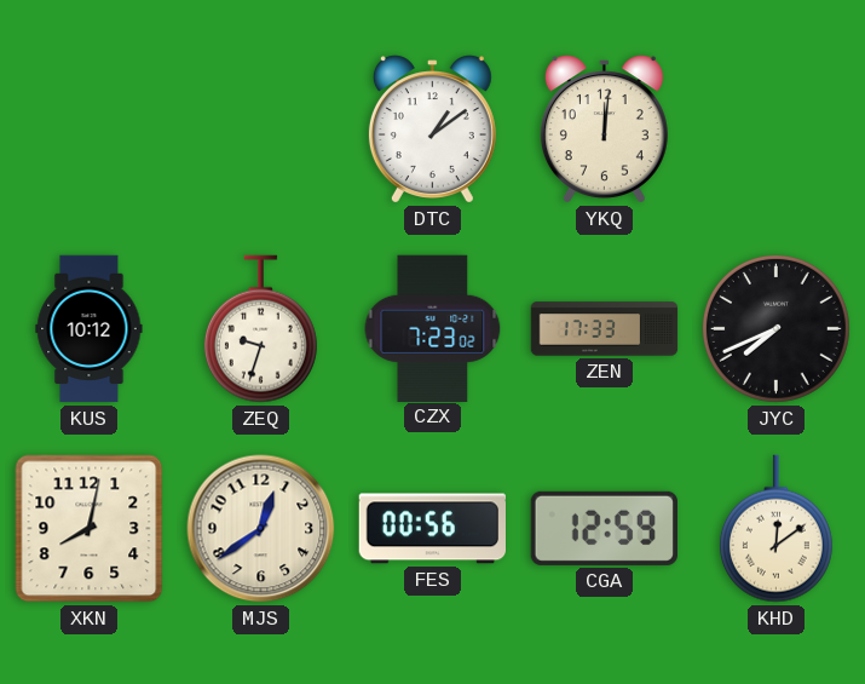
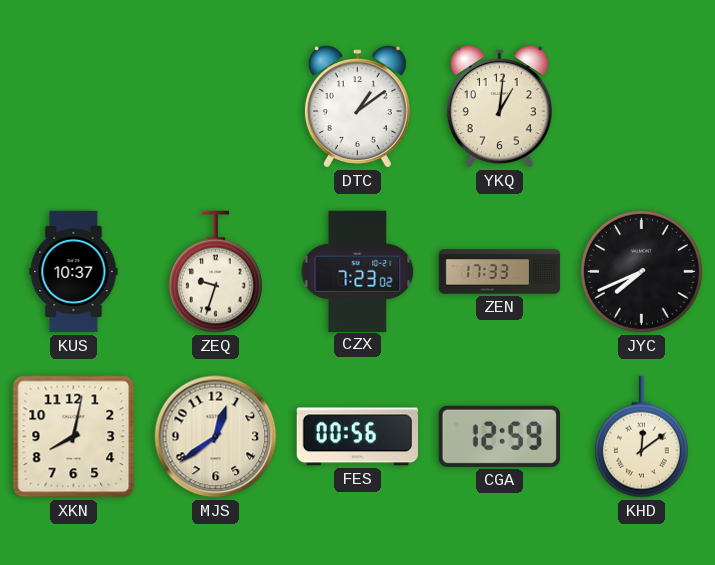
YKQ: 12:01 -> 1:01 (499, 107)
KUS: 10:12 -> 10:37 (74, 272)
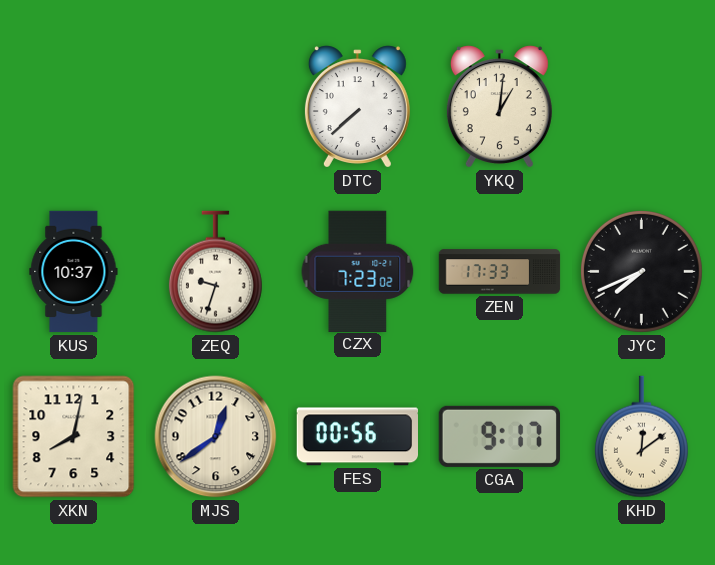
DTC: 1:09 -> 7:38 (357, 107)
CGA: 12:59 -> 9:17 (499, 436)
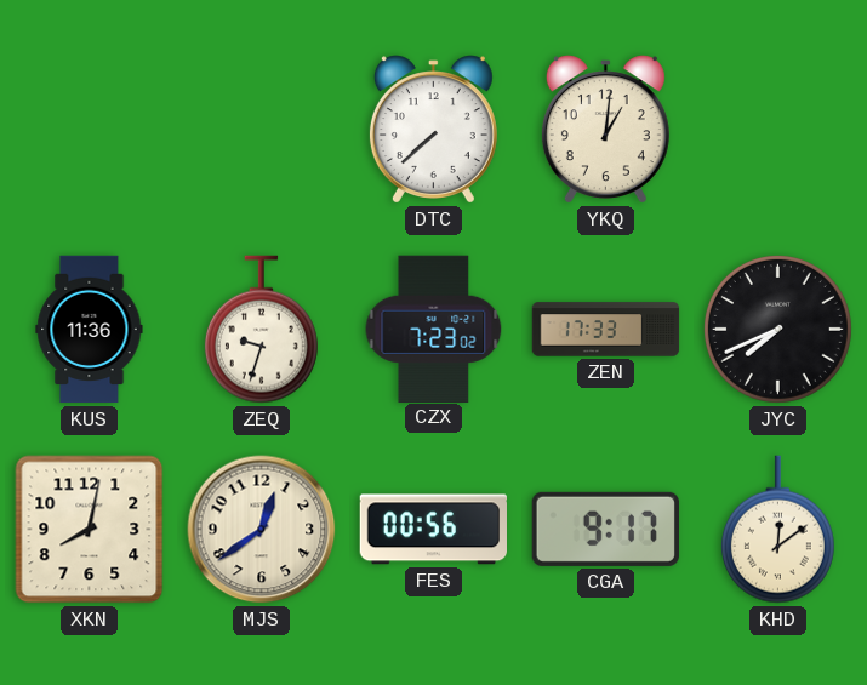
KUS: 10:37 -> 11:36 (90, 330)
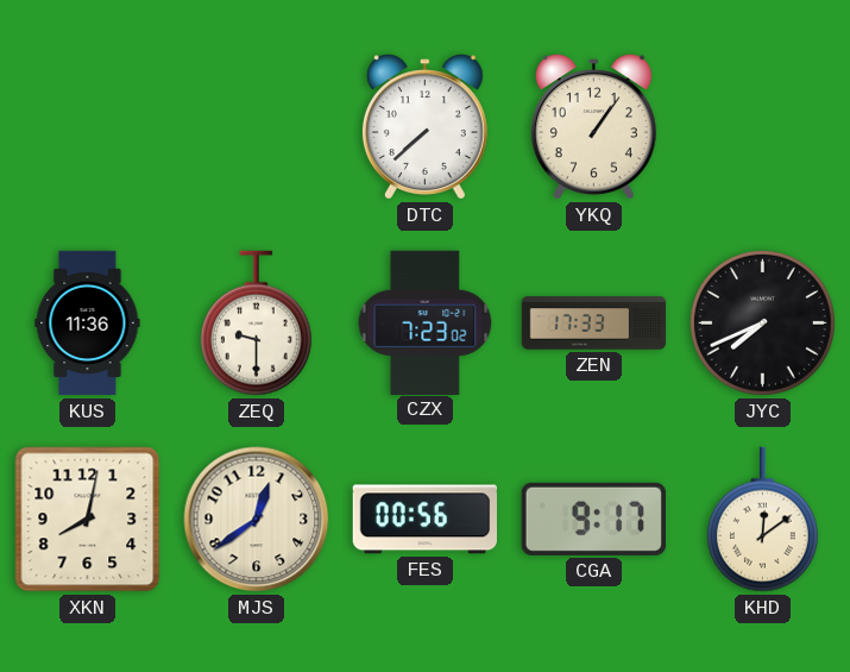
YKQ: 1:01 -> 1:06 (593, 127)
ZEQ: 9:33 -> 9:30 (256, 324)
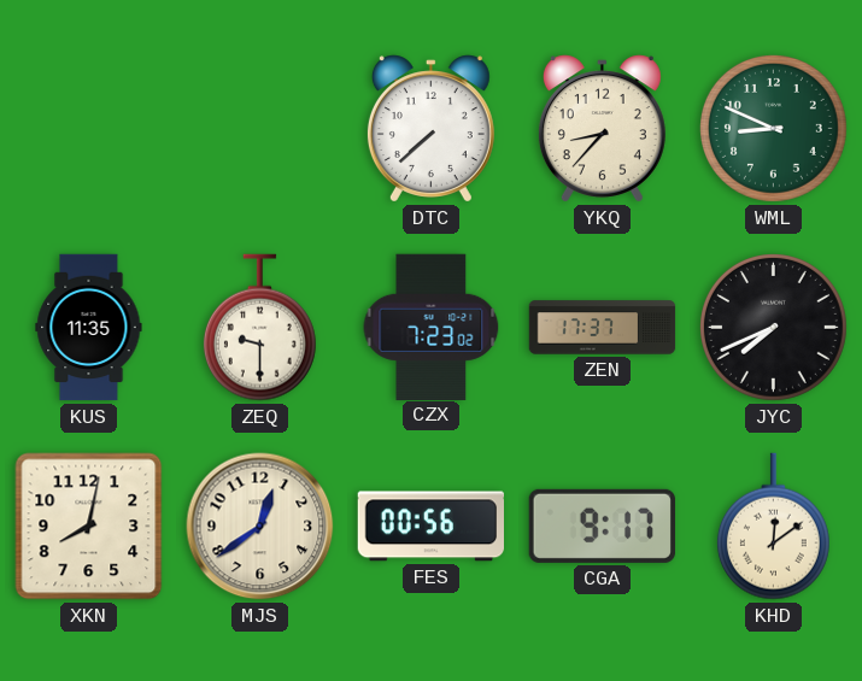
YKQ: 1:06 -> 8:37 (602, 129)
WML: none -> 8:49 (773, 128)
KUS: 11:36 -> 11:35 (89, 328)
ZEN: 17:33 -> 17:37 (603, 328)
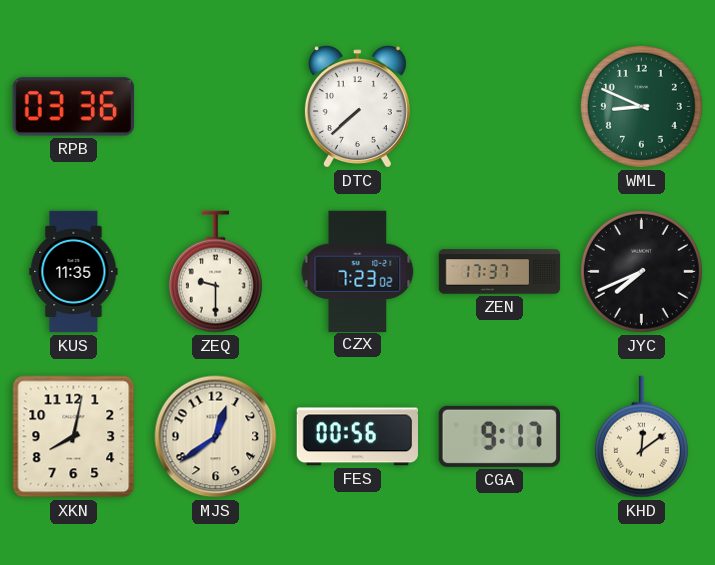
RPB: none -> 03:36 (73, 107)
YKQ: 8:37 -> none (602, 129)
